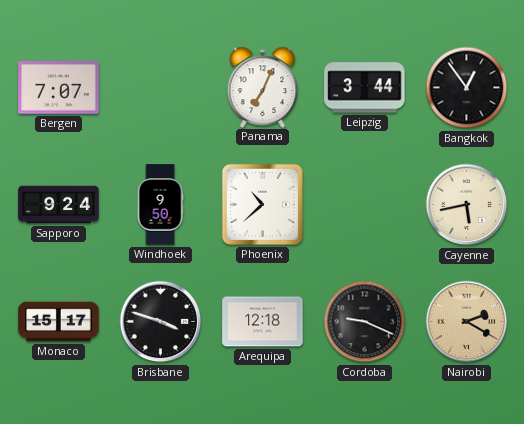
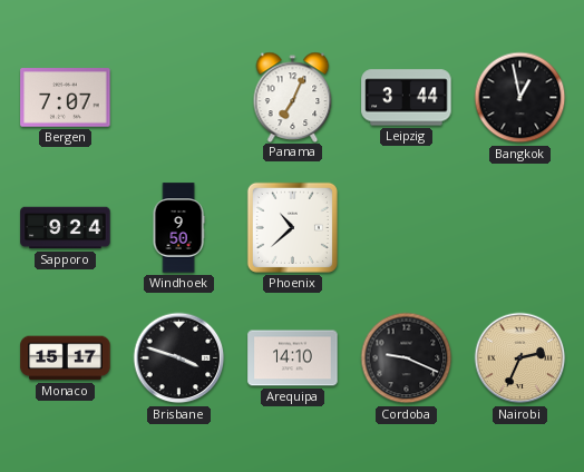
Bangkok: 12:54 -> 12:58 (520, 98)
Cayenne: 5:43 -> none (467, 205)
Arequipa: 12:18 -> 14:10 (293, 358)
Nairobi: 2:20 -> 2:34 (520, 358)
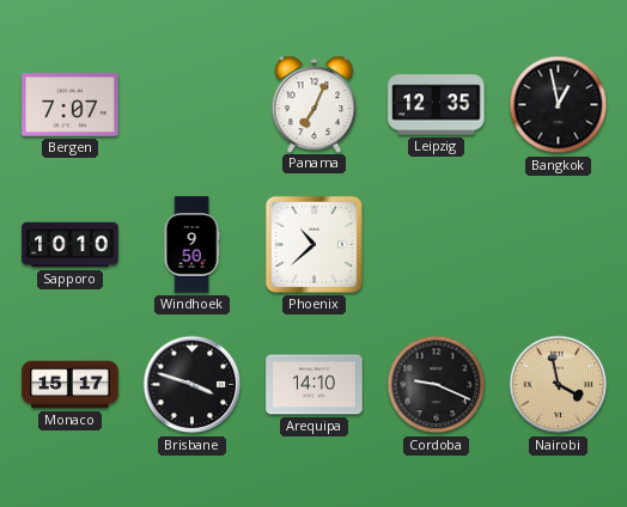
Leipzig: 3:44 -> 12:35 (437, 105)
Sapporo: 9:24 -> 10:10 (71, 245)
Nairobi: 2:34 -> 3:58 (559, 385)
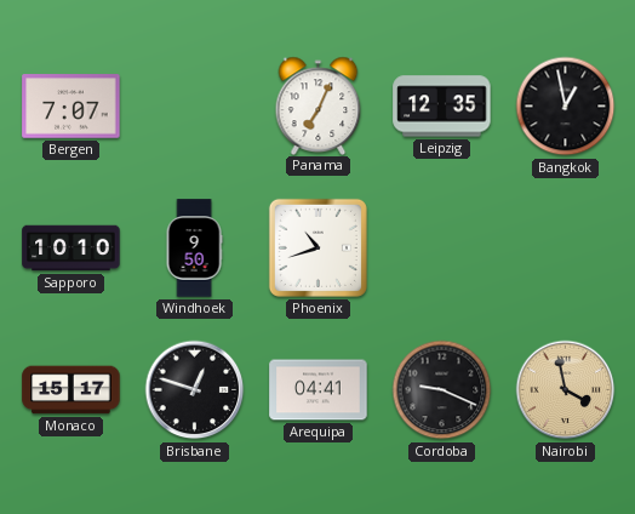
Phoenix: 10:38 -> 10:42 (317, 247)
Brisbane: 3:48 -> 12:48 (195, 390)
Arequipa: 14:10 -> 04:41 (319, 390)
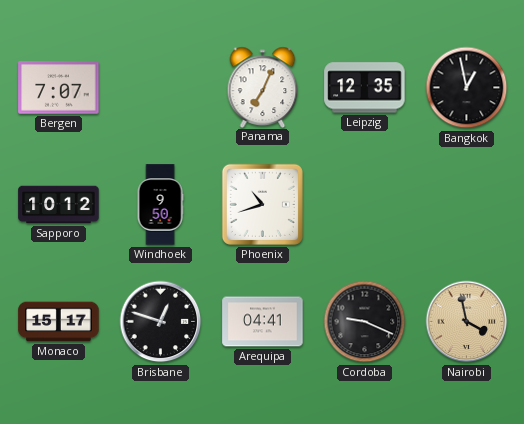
Sapporo: 10:10 -> 10:12 (59, 205)
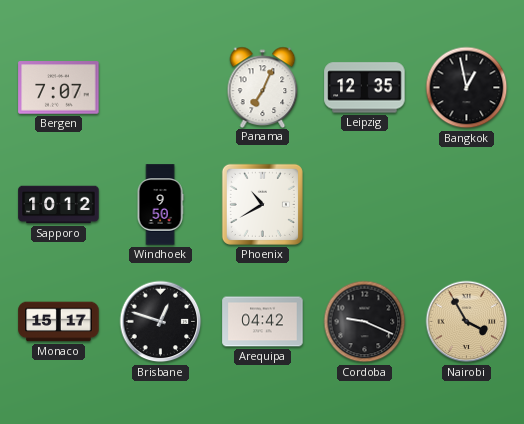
Phoenix: 10:42 -> 10:40 (262, 204)
Arequipa: 04:41 -> 04:42 (263, 322)
Nairobi: 3:58 -> 3:55 (467, 322)
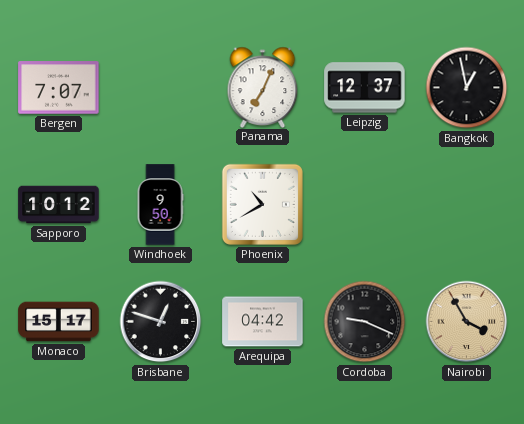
Leipzig: 12:35 -> 12:37 (365, 88)
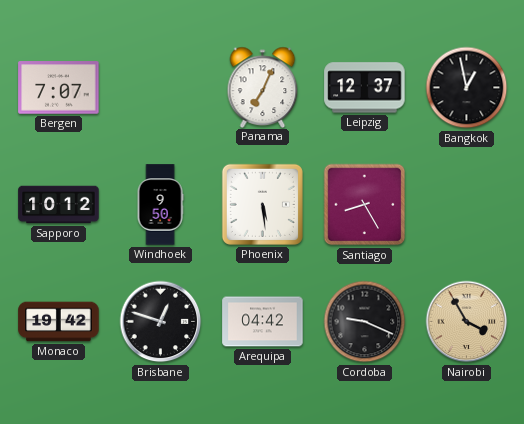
Phoenix: 10:40 -> 5:29 (262, 204)
Santiago: none -> 8:25 (365, 205)
Monaco: 15:17 -> 19:42 (59, 322)
